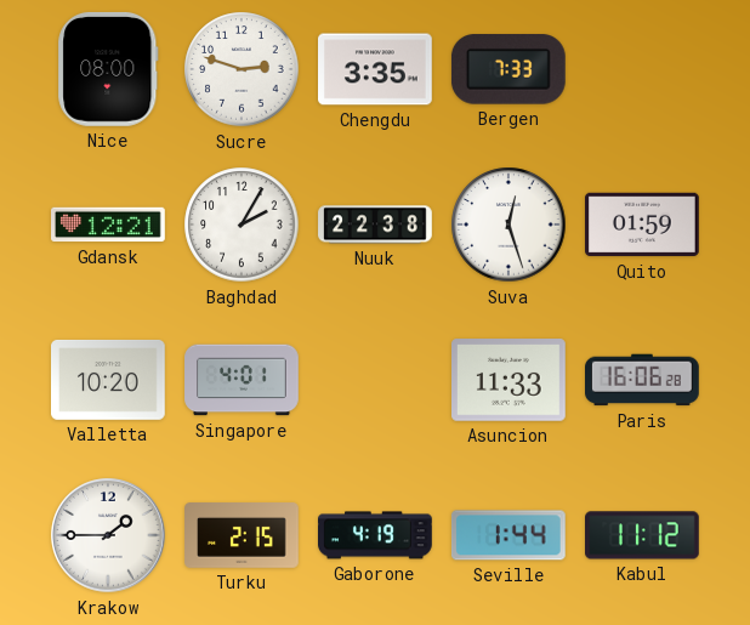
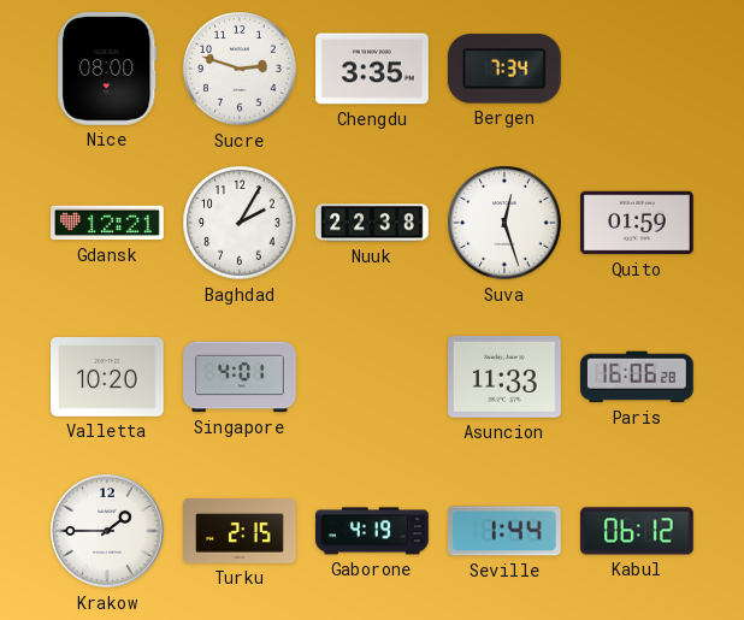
Bergen: 7:33 -> 7:34 (504, 69)
Kabul: 11:12 -> 06:12 (638, 531)
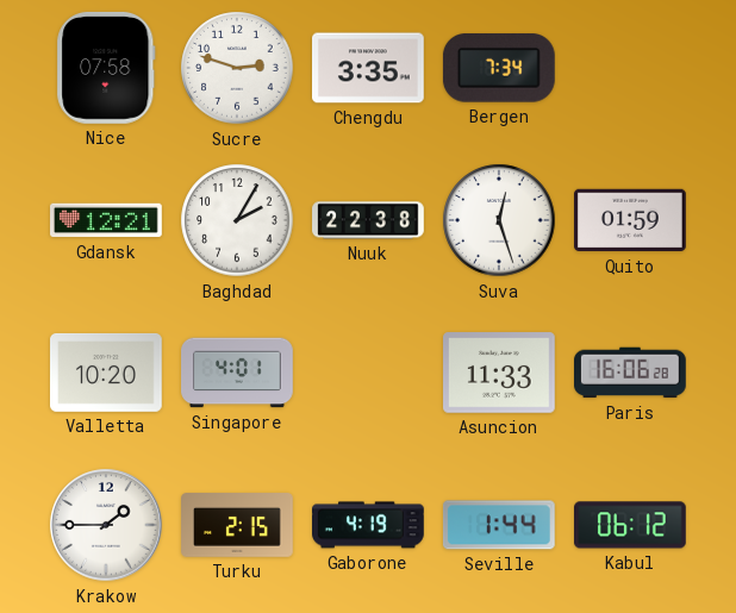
Nice: 08:00 -> 07:58 (106, 68)
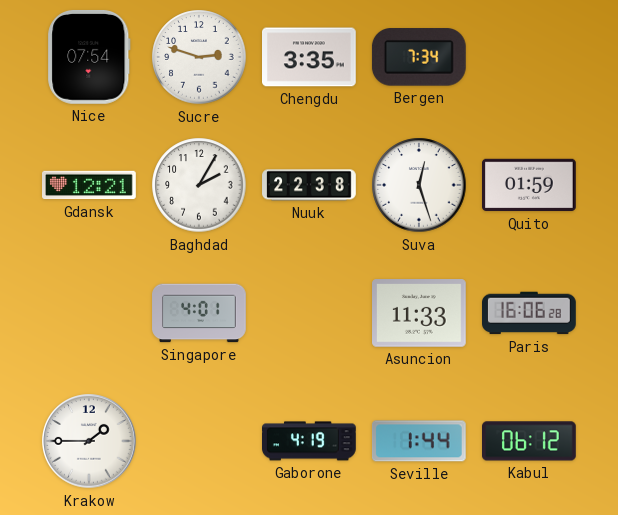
Nice: 07:58 -> 07:54 (89, 57)
Valletta: 10:20 -> none (107, 373)
Turku: 2:15 -> none (237, 525)
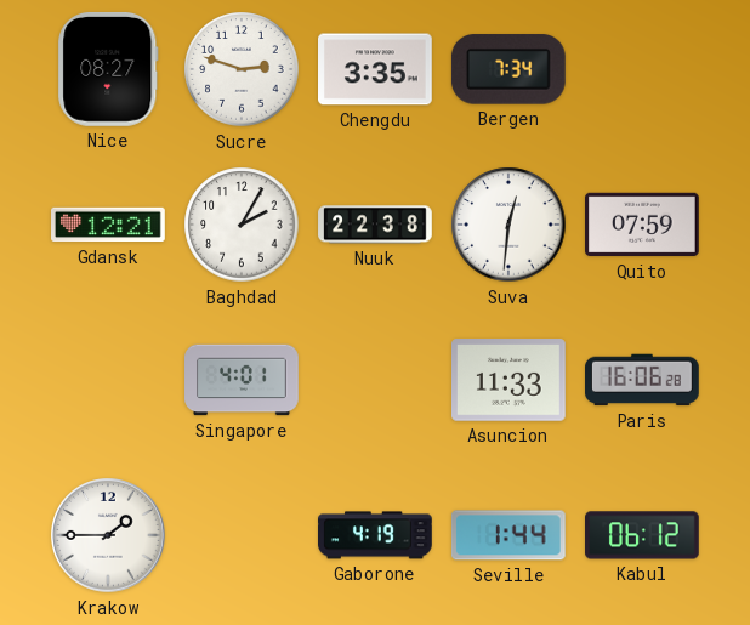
Nice: 07:54 -> 08:27 (108, 69)
Suva: 12:27 -> 12:31 (508, 225)
Quito: 01:59 -> 07:59 (643, 225)
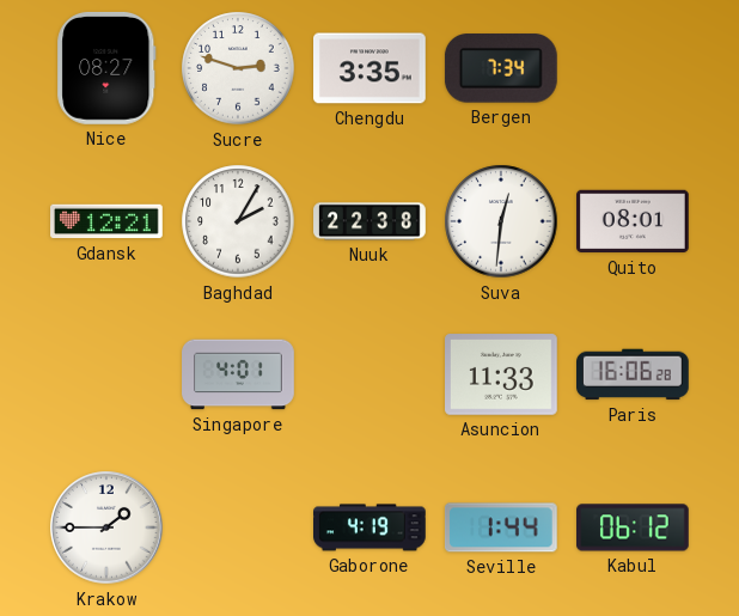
Quito: 07:59 -> 08:01 (634, 221)
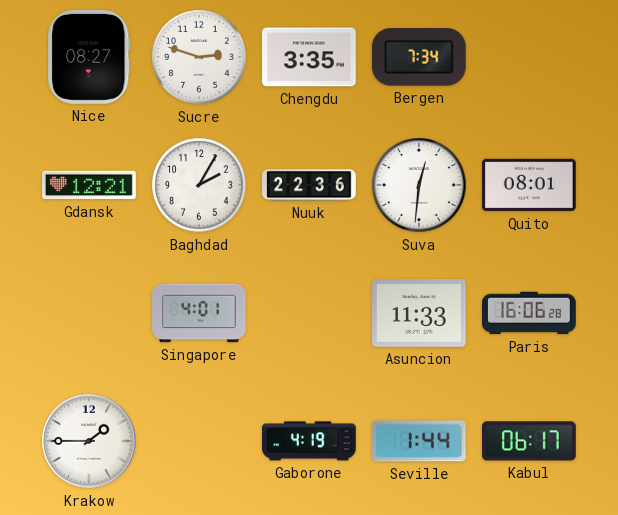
Nuuk: 22:38 -> 22:36 (309, 185)
Kabul: 06:12 -> 06:17 (530, 441)
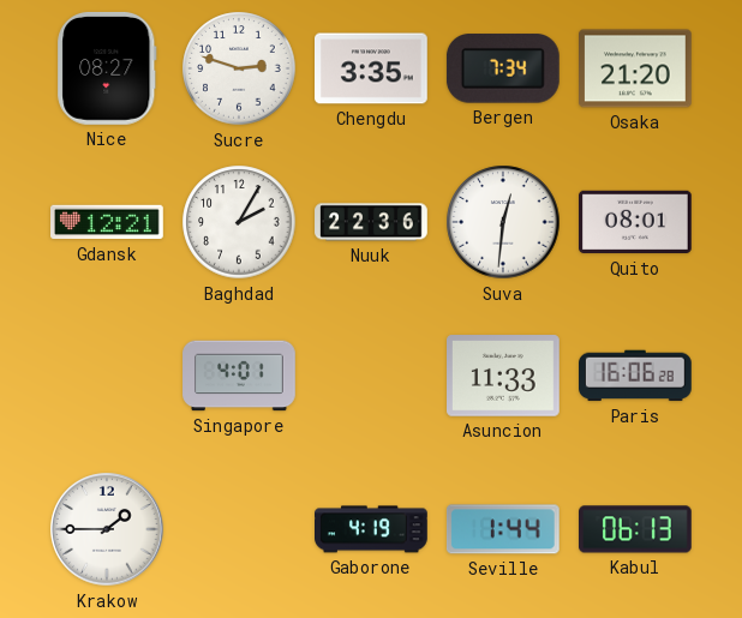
Osaka: none -> 21:20 (636, 68)
Kabul: 06:17 -> 06:13 (636, 529)
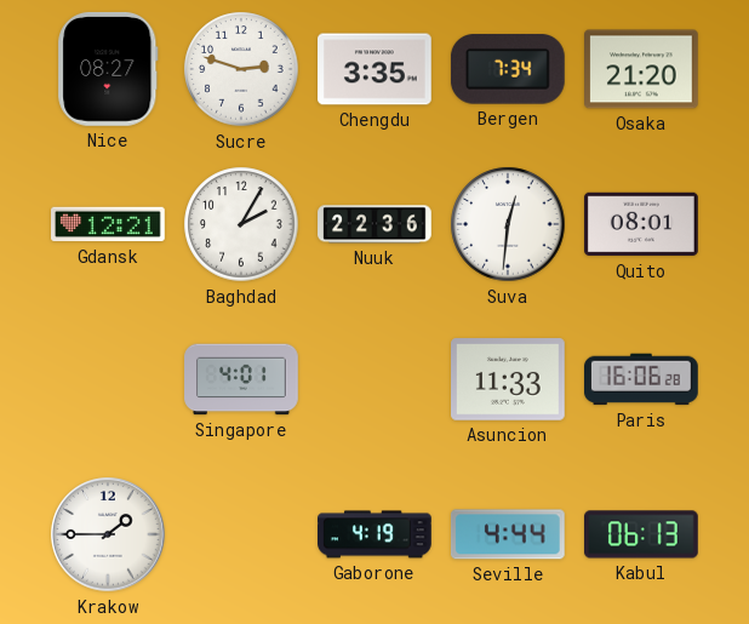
Seville: 1:44 -> 4:44 (508, 534)
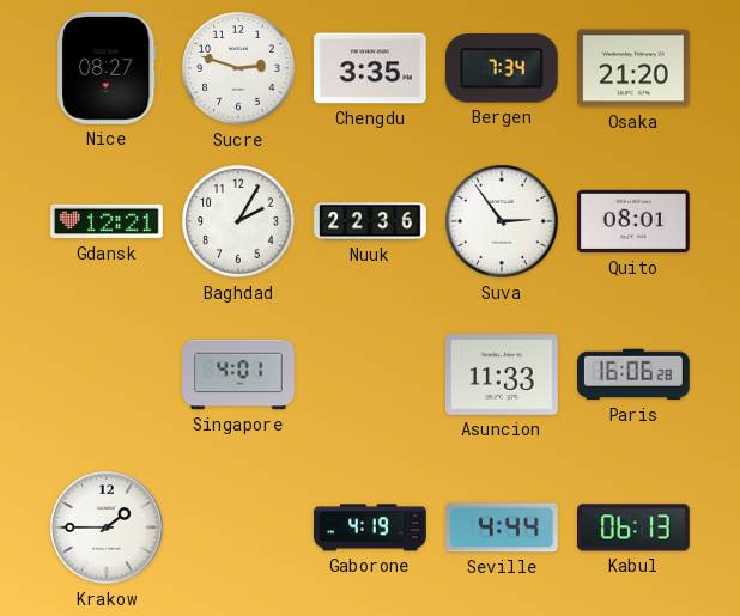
Suva: 12:31 -> 2:54 (502, 221)
